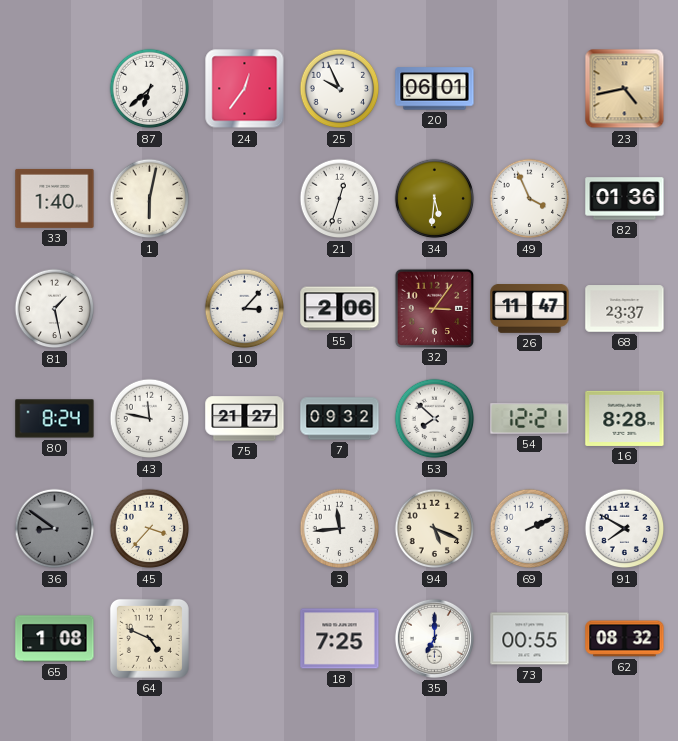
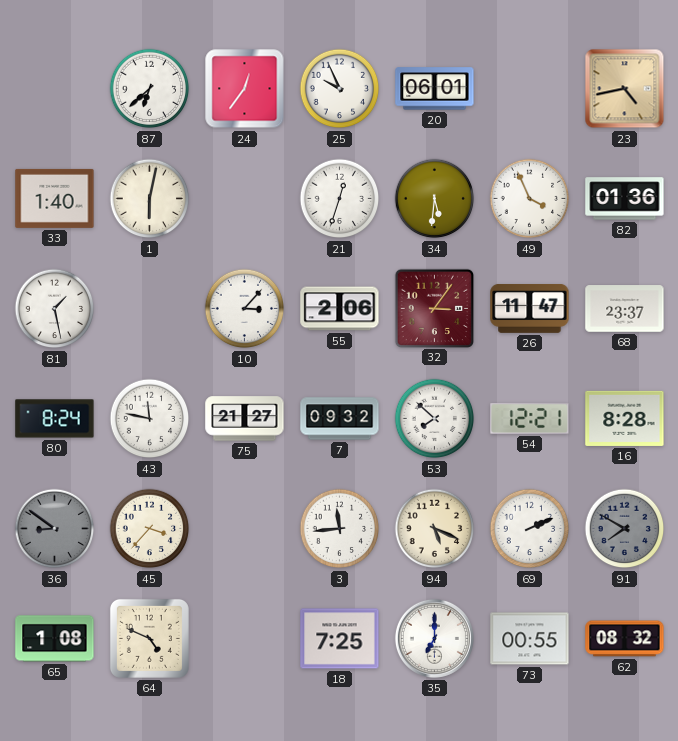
91 dial: white -> grey (625, 529)
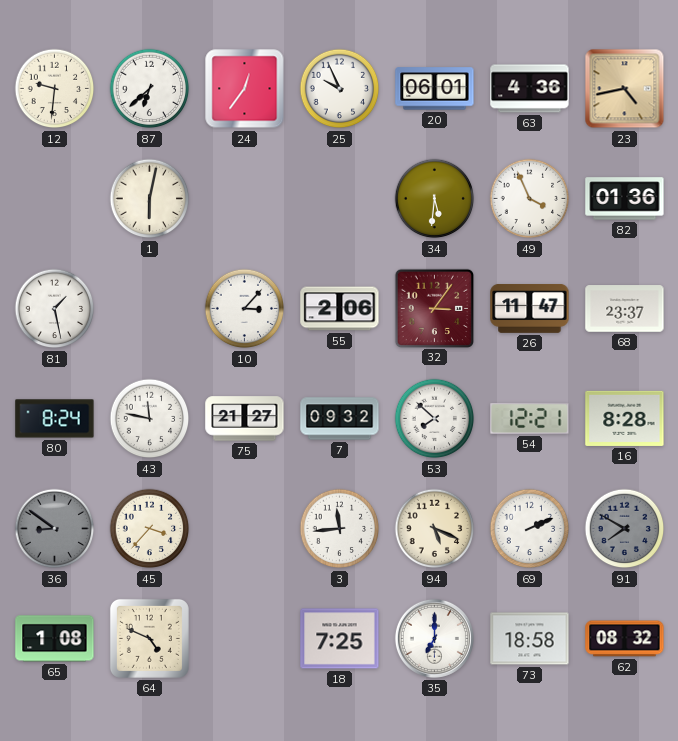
12: none -> 9:31 (55, 89)
63: none -> 4:36 (530, 89)
33: 1:40 -> none (55, 198)
21: 12:33 -> none (340, 199)
73: 00:55 -> 18:58 (530, 639)
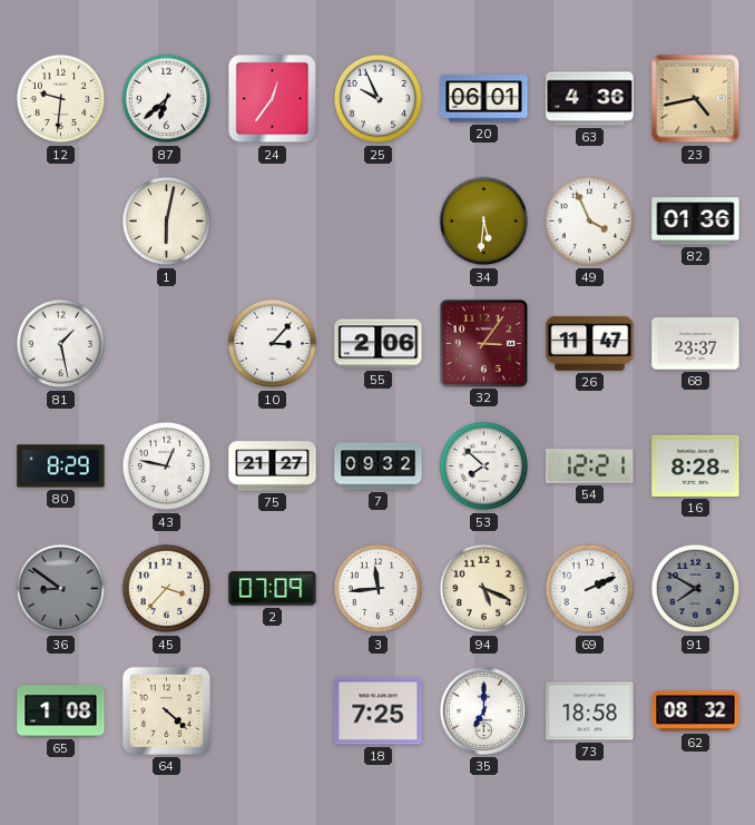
80: 8:24 -> 8:29 (61, 466)
43: 11:47 -> 12:47 (167, 466)
2: none -> 07:09 (273, 589)
64: 4:49 -> 4:22 (166, 710)
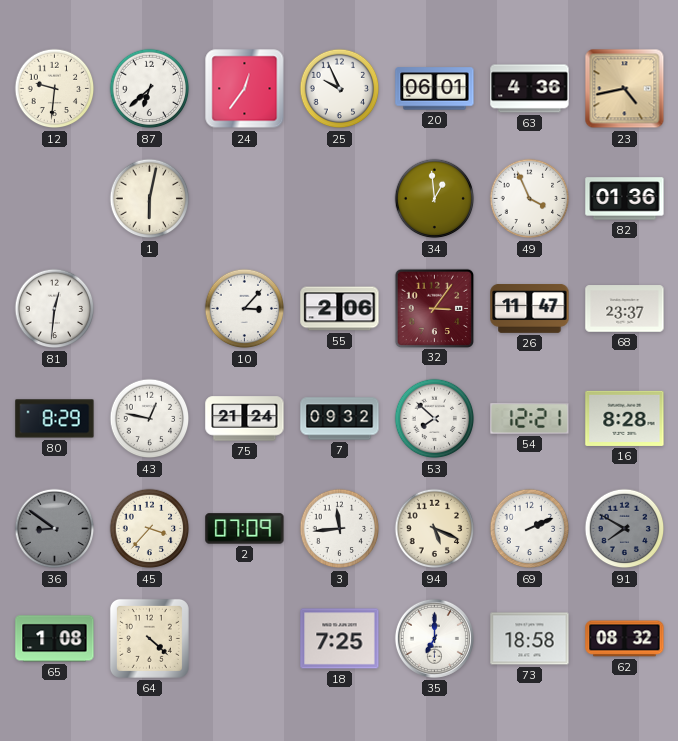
34: 5:31 -> 12:59 (435, 199)
81: 1:28 -> 12:31 (55, 309)
75: 21:27 -> 21:24 (245, 419)
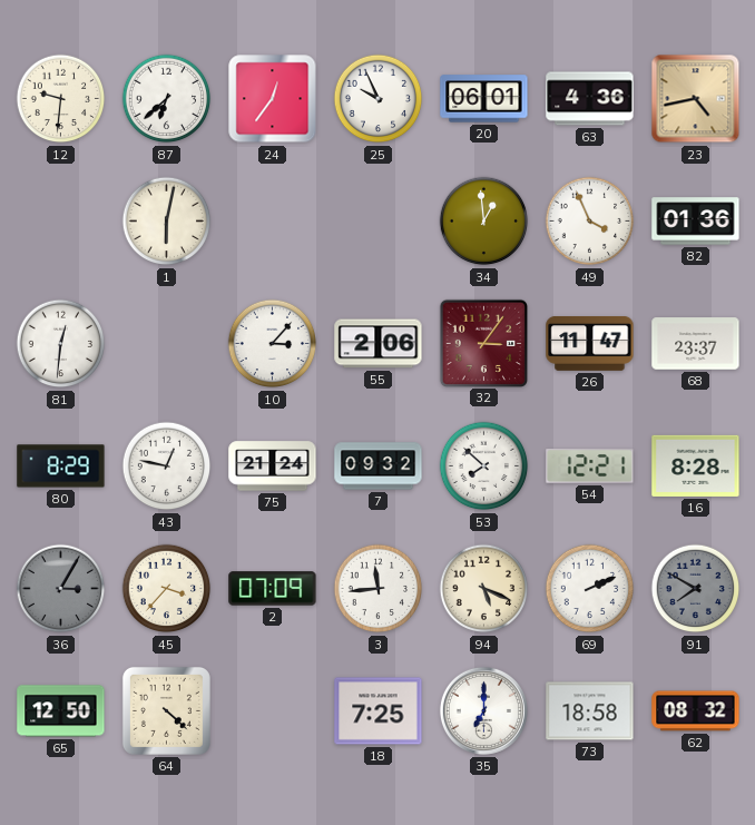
36: 8:51 -> 3:05 (61, 589)
65: 1:08 -> 12:50 (61, 711)
